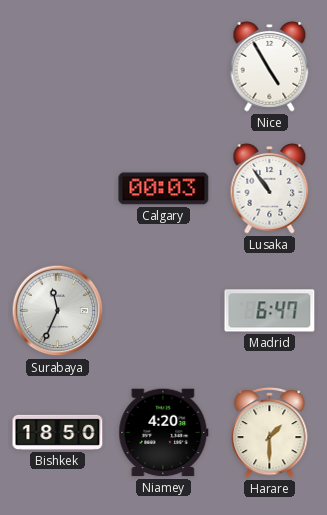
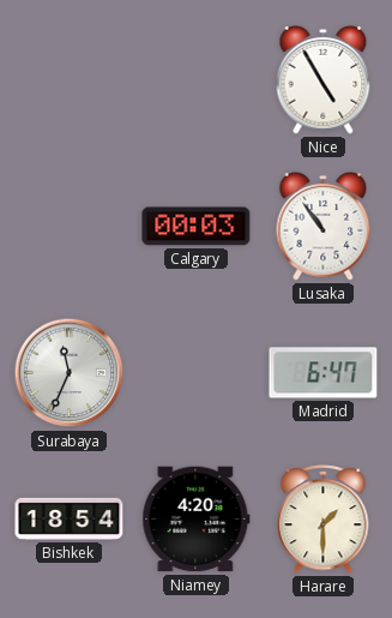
Bishkek: 18:50 -> 18:54 (70, 518)
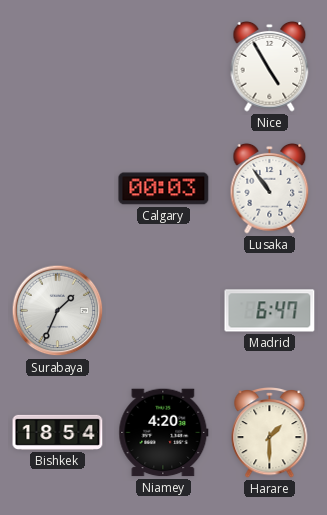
Surabaya: 11:34 -> 1:34 (58, 311)
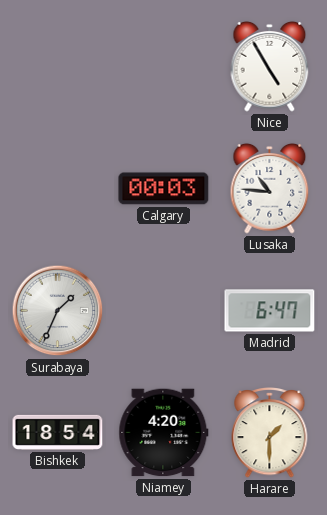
Lusaka: 10:54 -> 10:46 (270, 188)
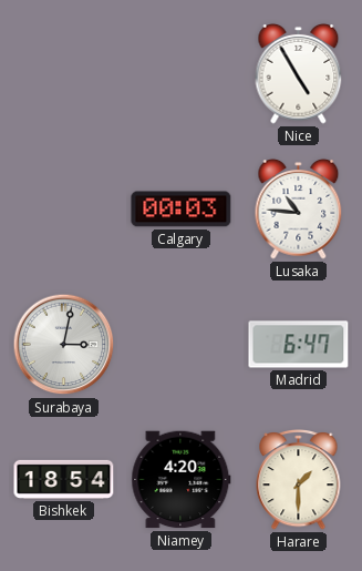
Surabaya: 1:34 -> 3:02 (64, 345)
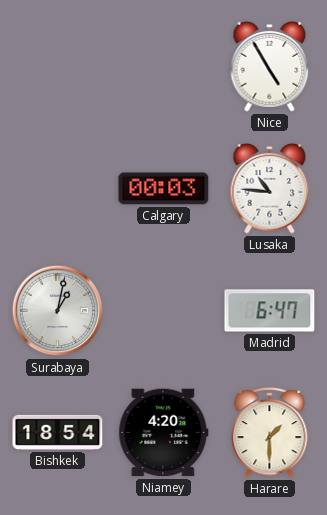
Surabaya: 3:02 -> 1:02 (58, 311)
